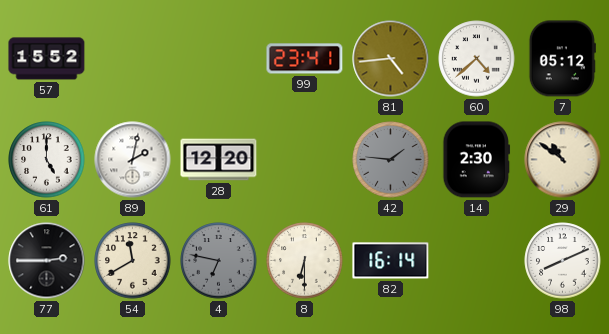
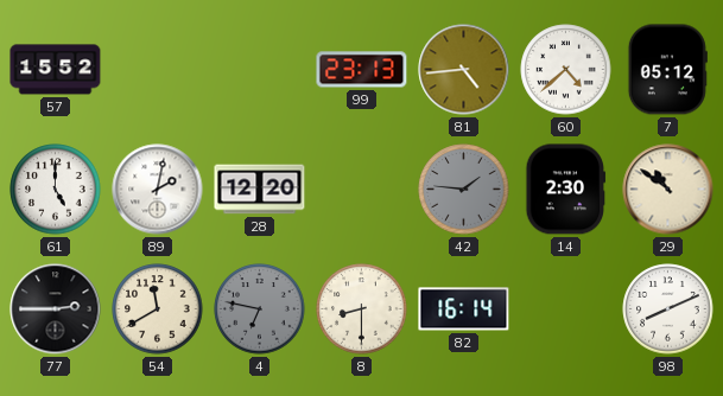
99: 23:41 -> 23:13 (362, 70)
8: 6:30 -> 8:30 (362, 309)
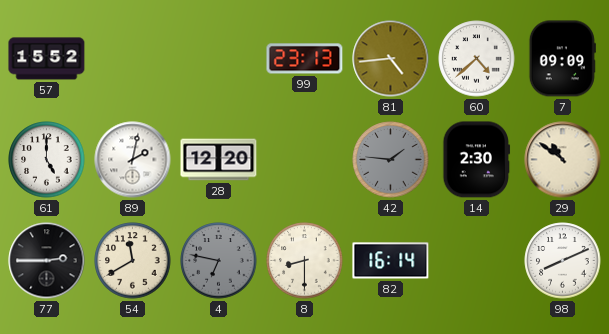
7: 05:12 -> 09:09 (562, 59)
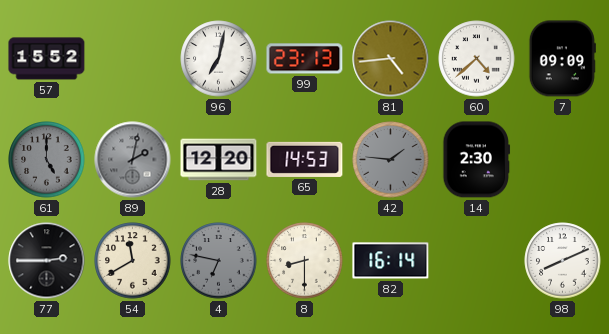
96: none -> 7:02 (219, 59)
61 dial: white -> grey (47, 160)
89 dial: white -> grey (133, 160)
65: none -> 14:53 (305, 159)
29: 10:51 -> none (563, 160)
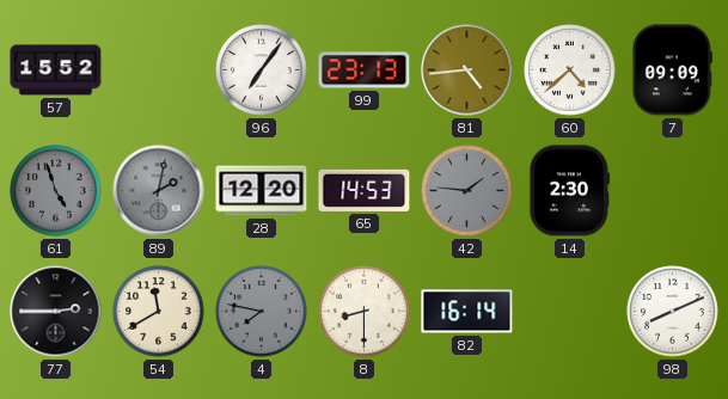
96: 7:02 -> 7:06 (262, 70)
61: 5:00 -> 4:57 (56, 191)
4: 6:47 -> 7:47 (262, 312)
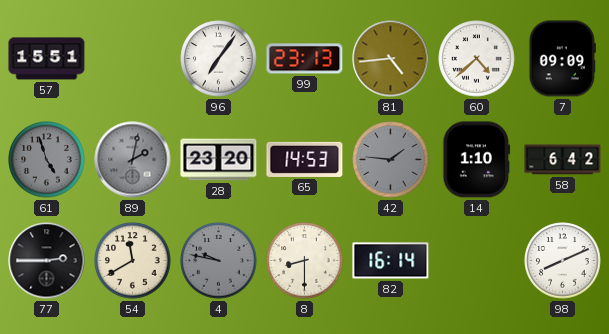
57: 15:52 -> 15:51 (47, 59)
28: 12:20 -> 23:20 (219, 160)
14: 2:30 -> 1:10 (477, 160)
58: none -> 6:42 (563, 160)
4: 7:47 -> 9:47 (219, 261)
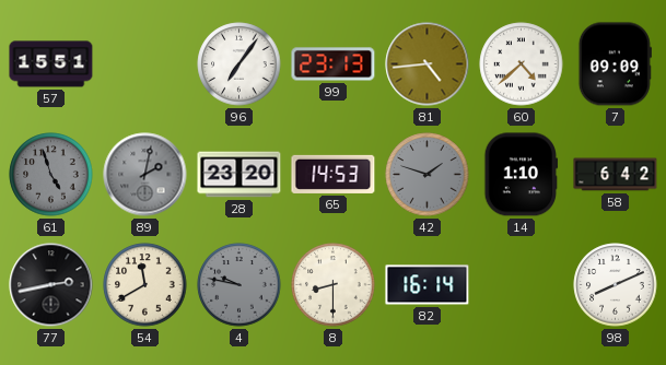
42: 1:46 -> 1:48 (428, 175)
77: 2:45 -> 2:43 (51, 285)
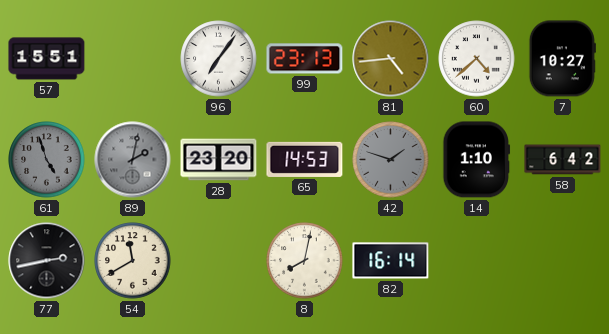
7: 09:09 -> 10:27 (562, 59)
4: 9:47 -> none (239, 285)
8: 8:30 -> 8:02 (305, 261)
98: 8:11 -> none (616, 285)
